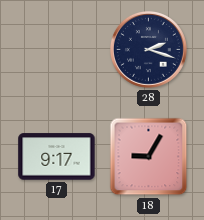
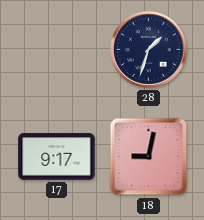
28: 2:18 -> 1:33 (148, 49)
18: 9:05 -> 9:02 (149, 157)
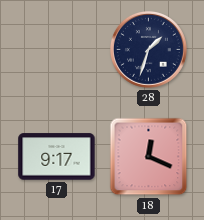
18: 9:02 -> 12:19 (149, 157)
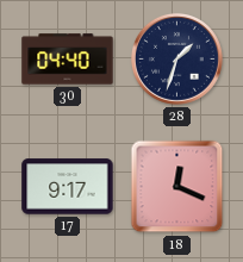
30: none -> 04:40 (68, 60)
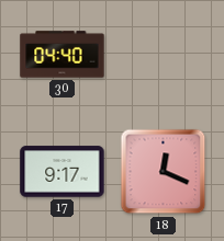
28: 1:33 -> none (176, 58)
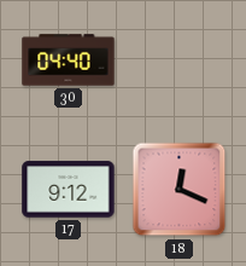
17: 9:17 -> 9:12 (69, 190)
